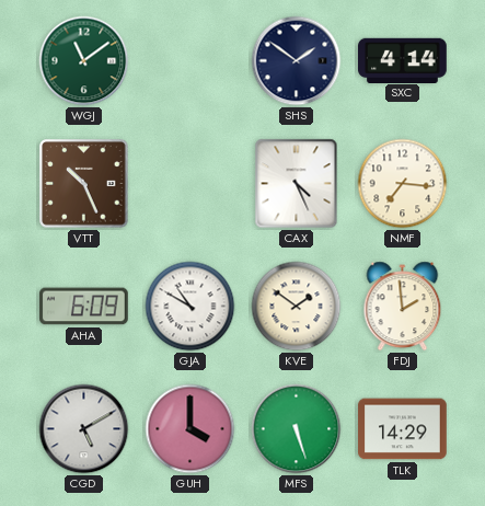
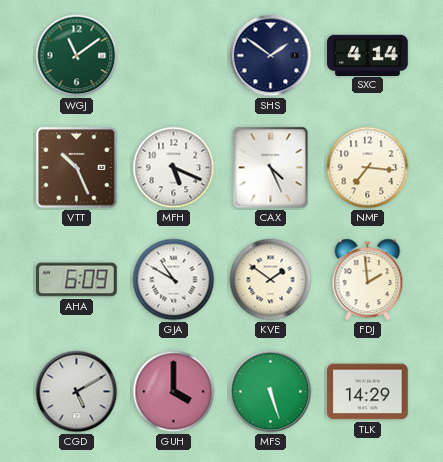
MFH: none -> 5:19 (174, 168)
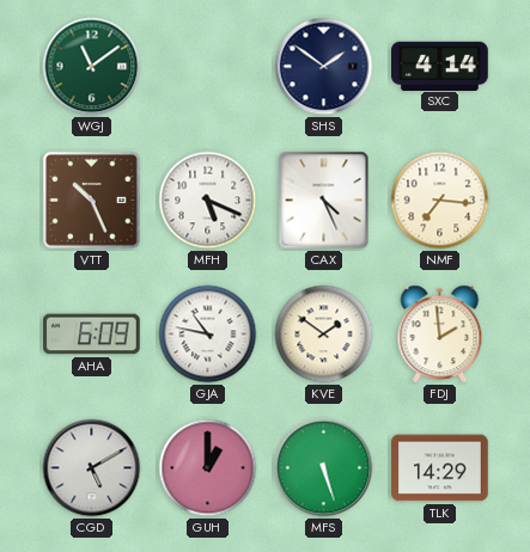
GJA: 10:50 -> 10:47 (208, 335)
GUH: 4:00 -> 1:00 (208, 468)
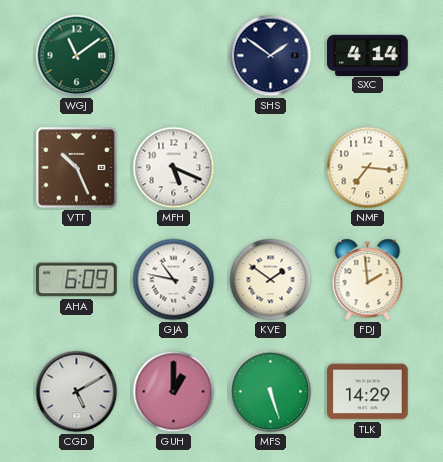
CAX: 4:26 -> none (324, 201)
